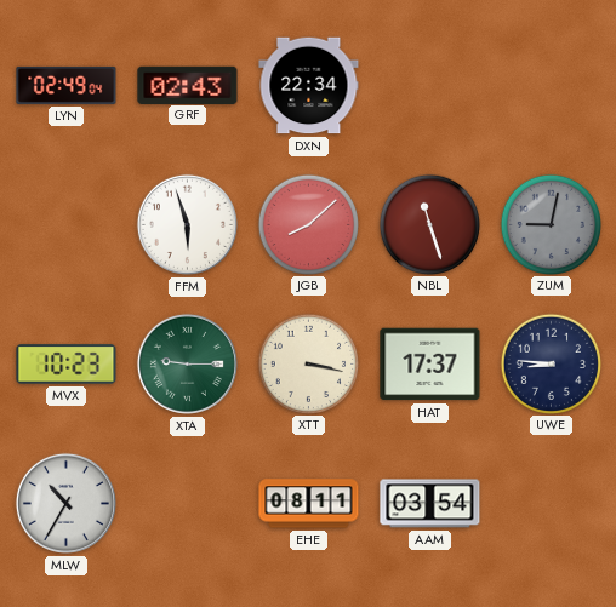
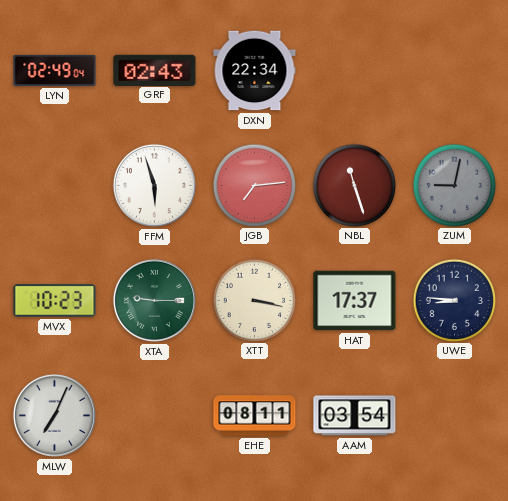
JGB: 8:08 -> 7:14 (254, 185)
MLW: 10:35 -> 7:04 (54, 415)
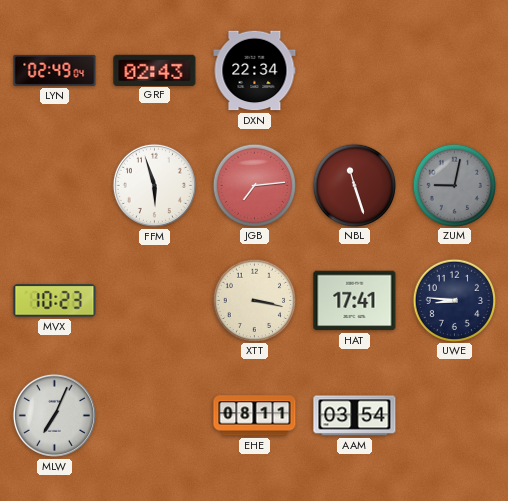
XTA: 9:15 -> none (154, 300)
HAT: 17:37 -> 17:41 (355, 301)
